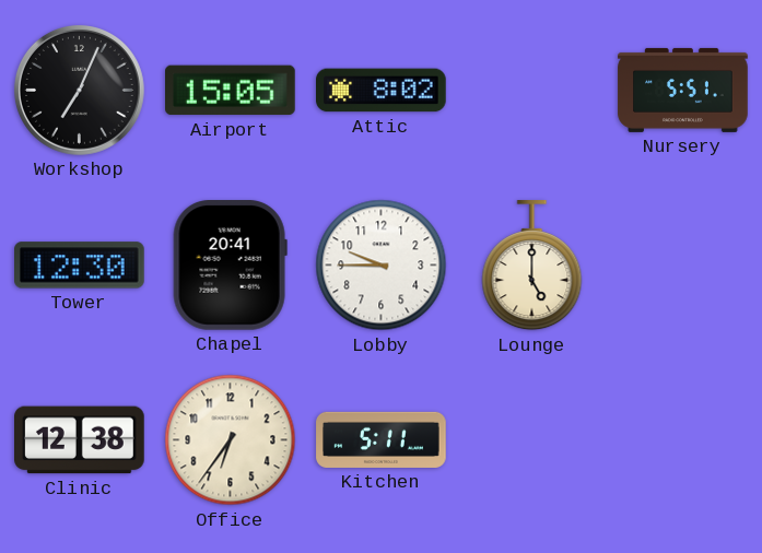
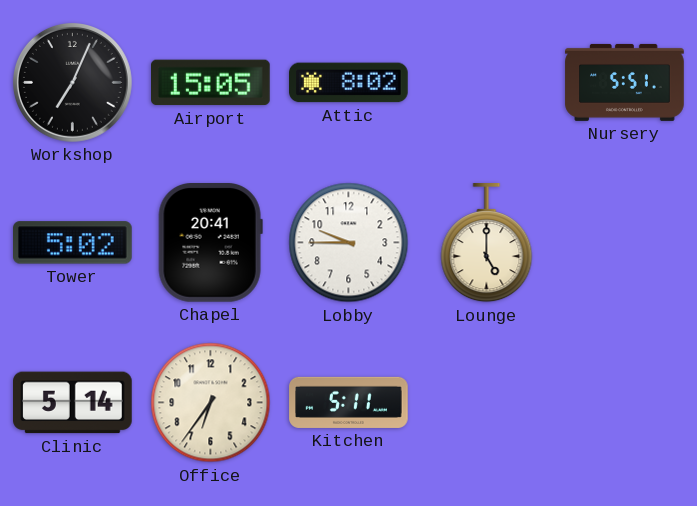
Tower: 12:30 -> 5:02 (73, 243)
Clinic: 12:38 -> 5:14 (73, 403)
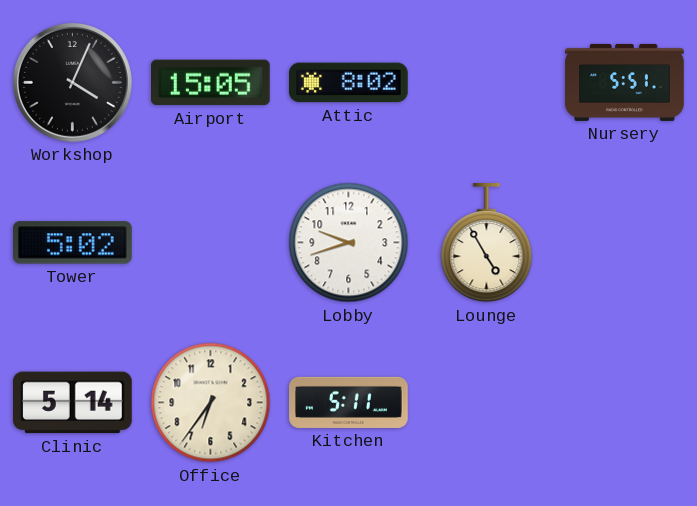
Workshop: 7:04 -> 4:04 (72, 82)
Chapel: 20:41 -> none (210, 243)
Lobby: 9:45 -> 9:42 (349, 243)
Lounge: 5:00 -> 4:55 (487, 243)
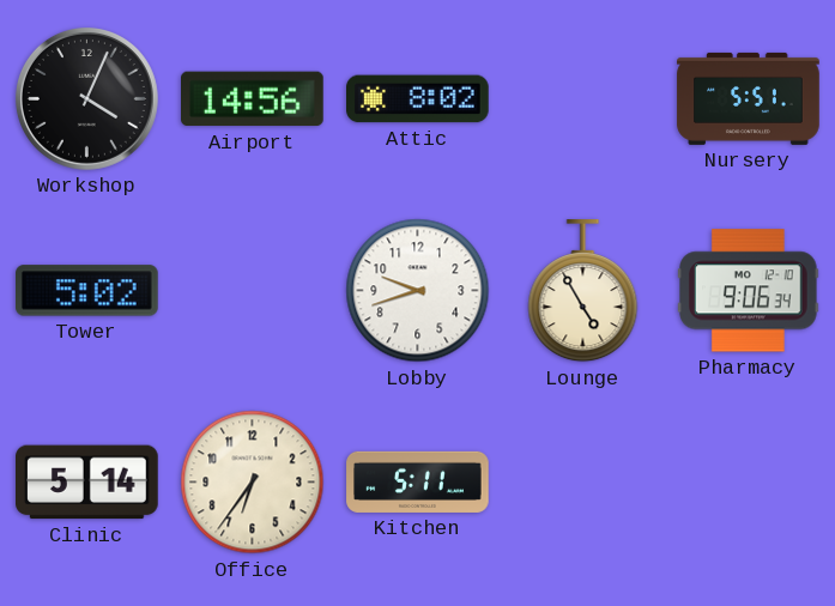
Airport: 15:05 -> 14:56 (253, 99)
Pharmacy: none -> 9:06 (749, 291)
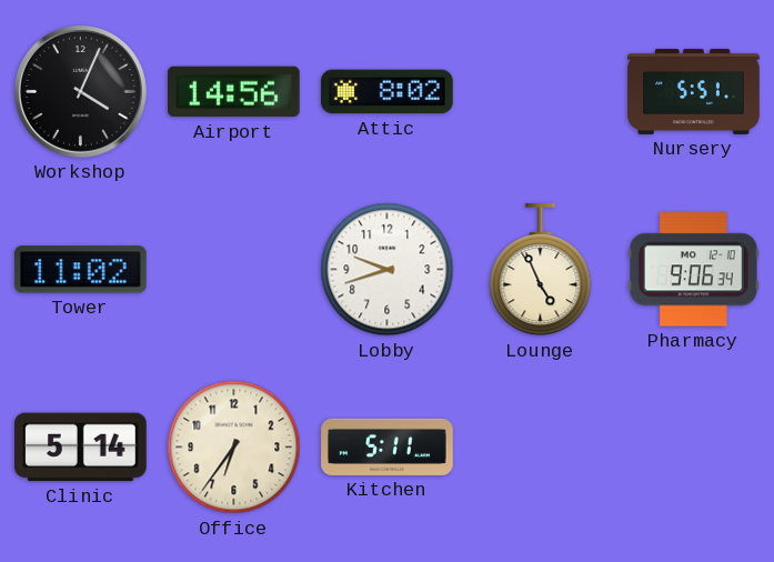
Tower: 5:02 -> 11:02 (81, 270)
Lounge: 4:55 -> 4:56 (541, 270)
